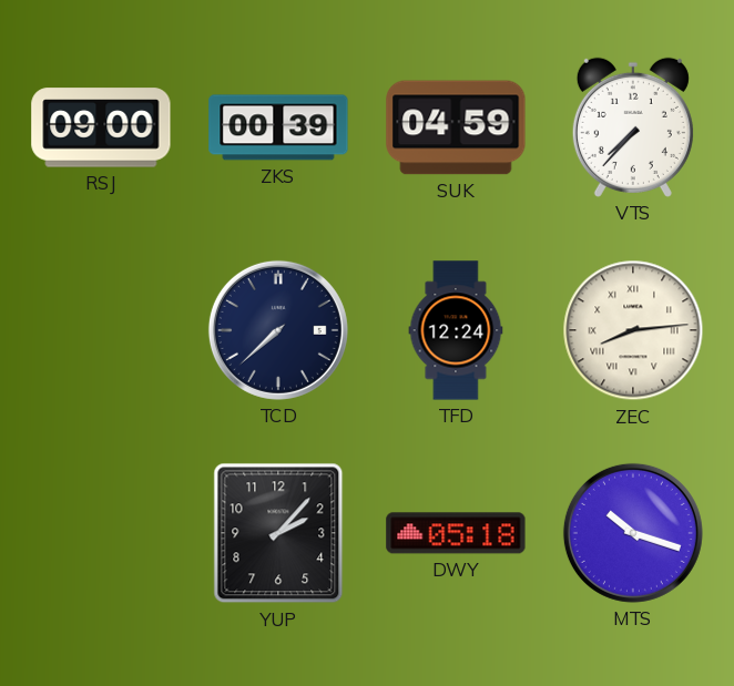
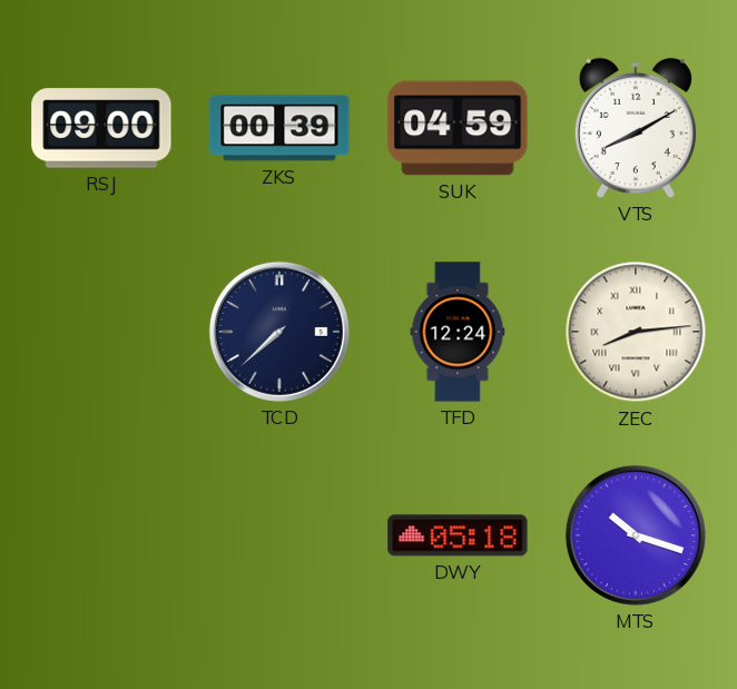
VTS: 7:37 -> 8:10 (636, 128)
YUP: 2:07 -> none (278, 533)
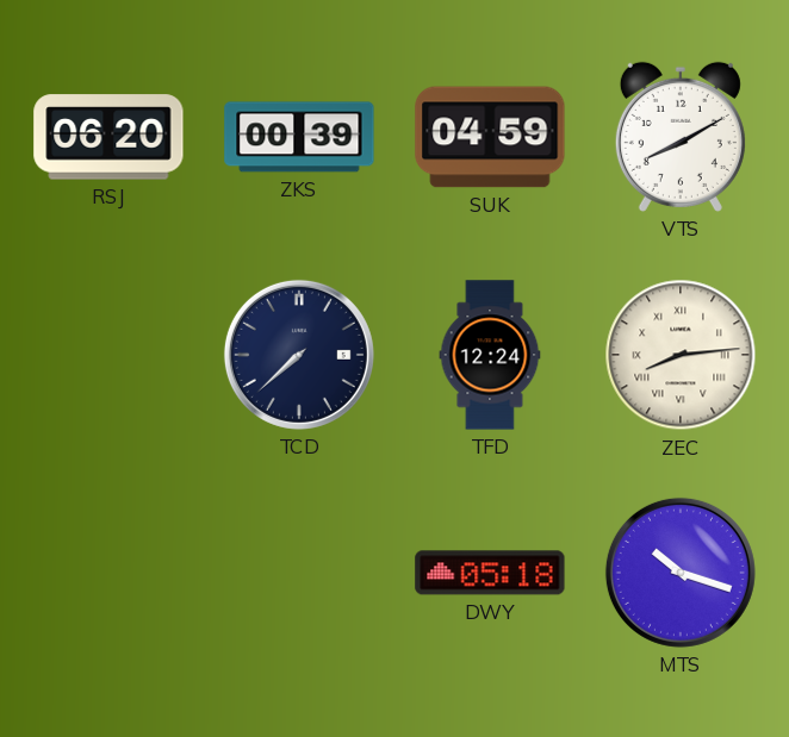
RSJ: 09:00 -> 06:20 (108, 137)
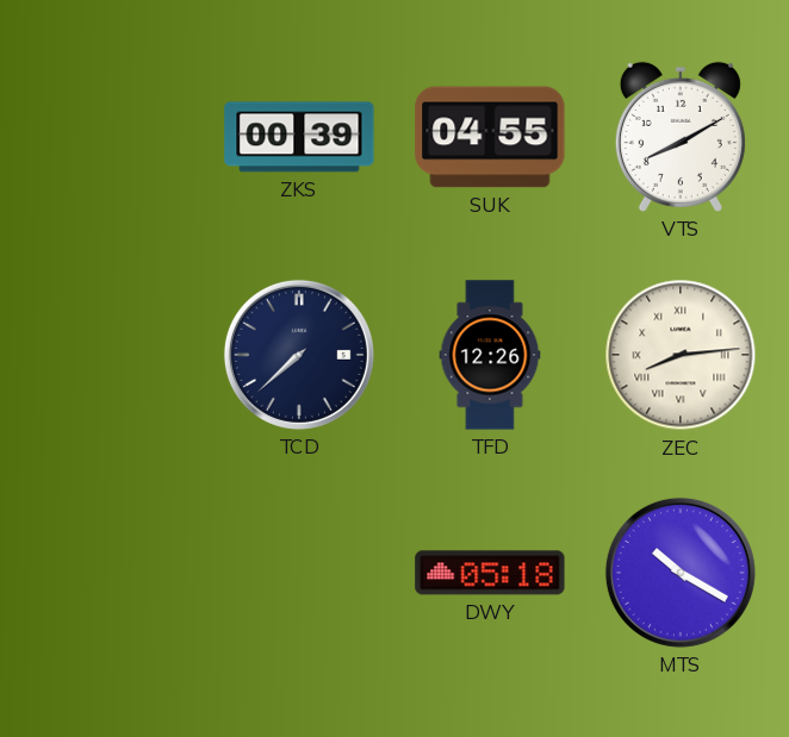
RSJ: 06:20 -> none (108, 137)
SUK: 04:59 -> 04:55 (490, 137)
TFD: 12:24 -> 12:26 (490, 355)
MTS: 10:18 -> 10:20 (681, 573)
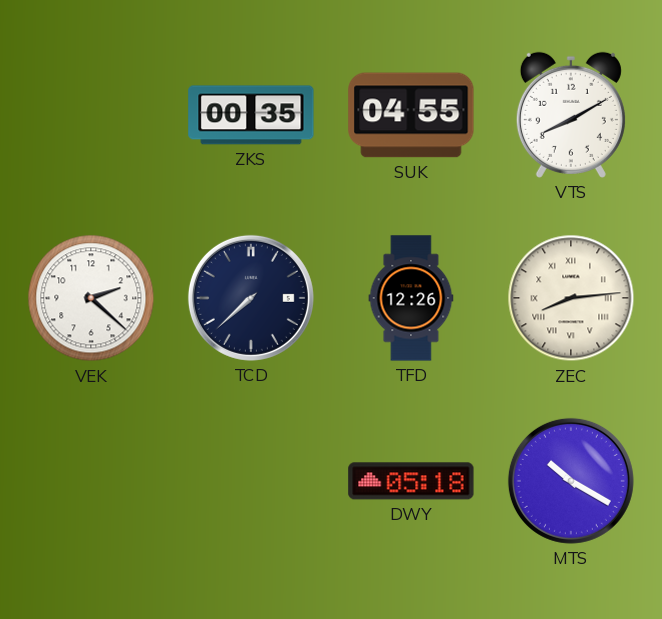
ZKS: 00:39 -> 00:35 (251, 115)
VEK: none -> 2:22 (91, 298)
